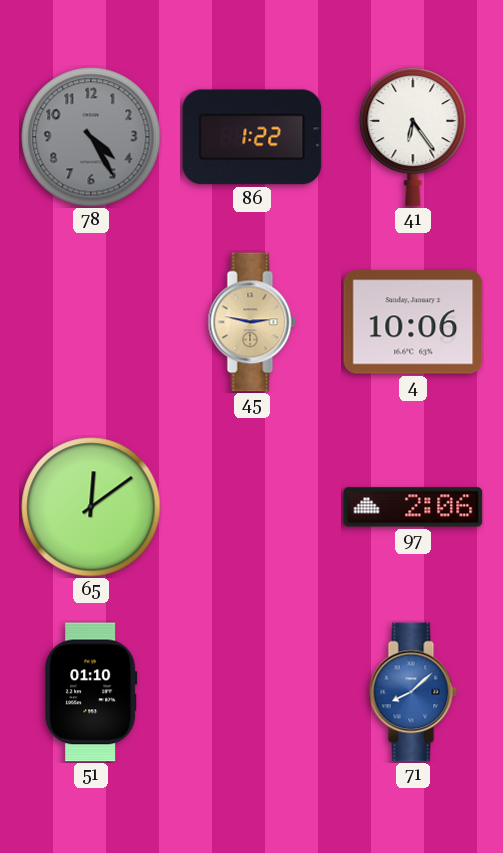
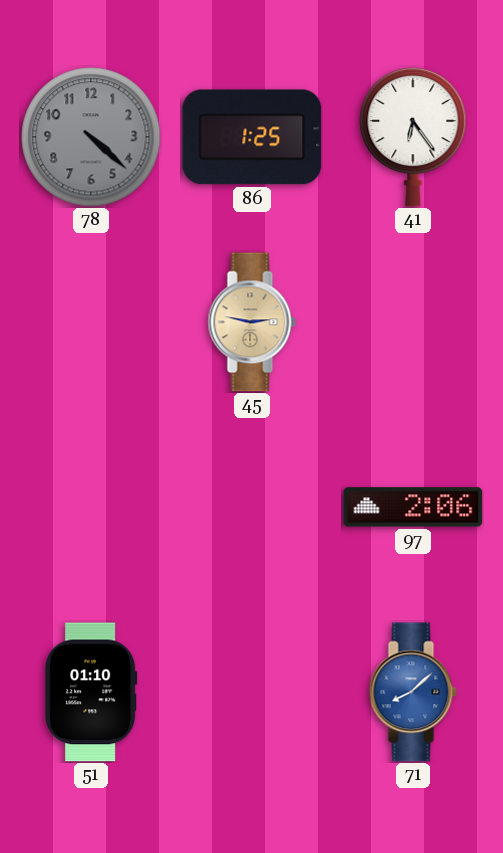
78: 4:25 -> 4:22 (91, 137)
86: 1:22 -> 1:25 (252, 137)
4: 10:06 -> none (413, 322)
65: 12:09 -> none (91, 507)
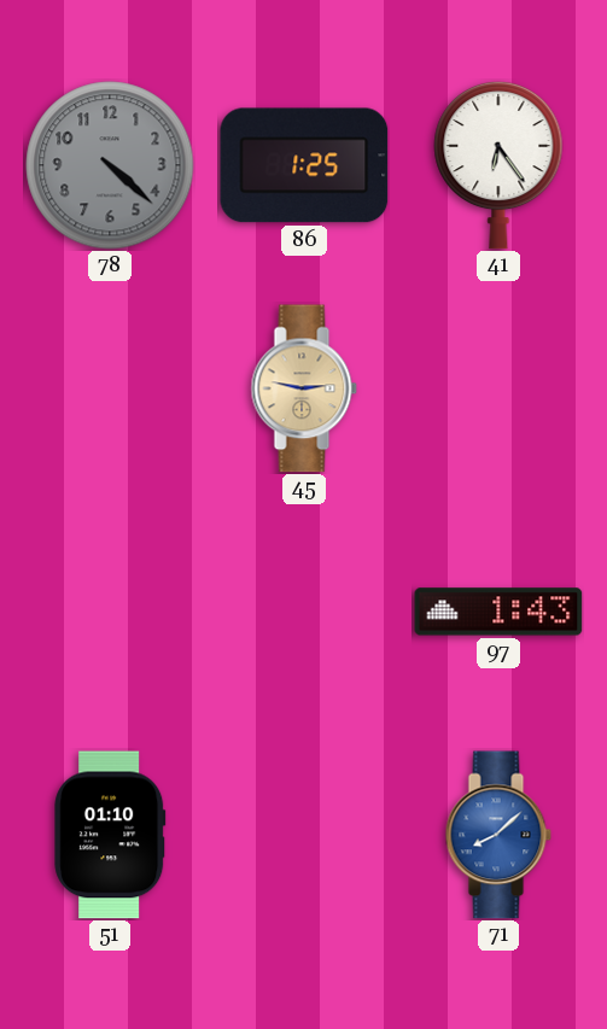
97: 2:06 -> 1:43 (498, 612)
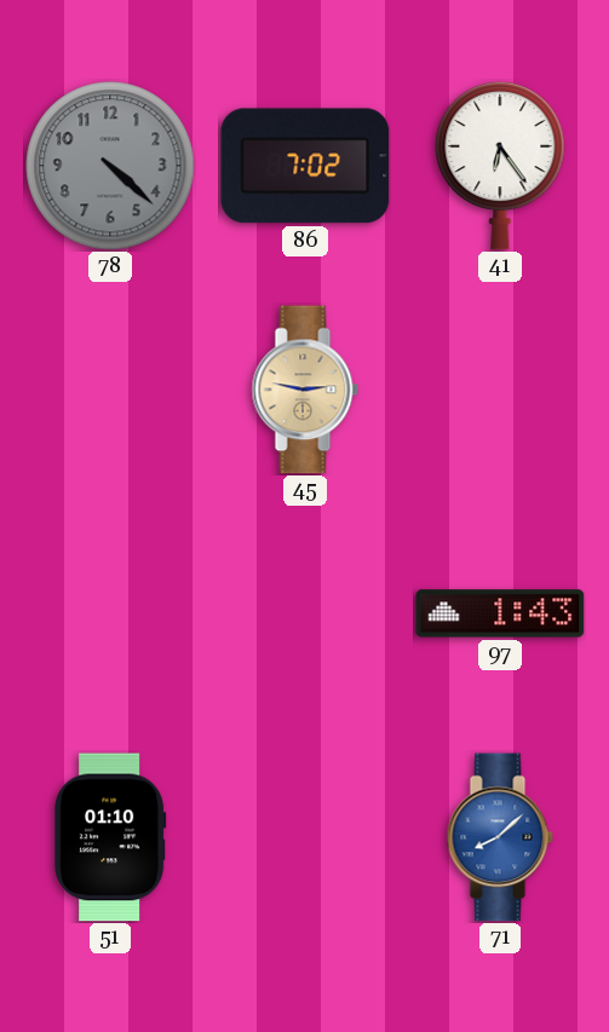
86: 1:25 -> 7:02 (305, 166)
